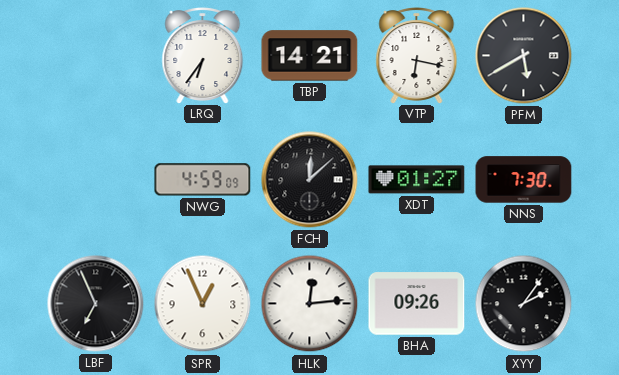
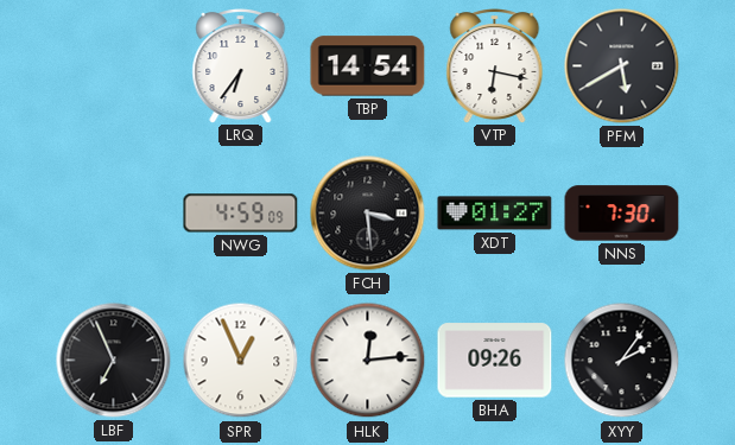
TBP: 14:21 -> 14:54 (368, 66)
FCH: 12:08 -> 3:29 (368, 214)
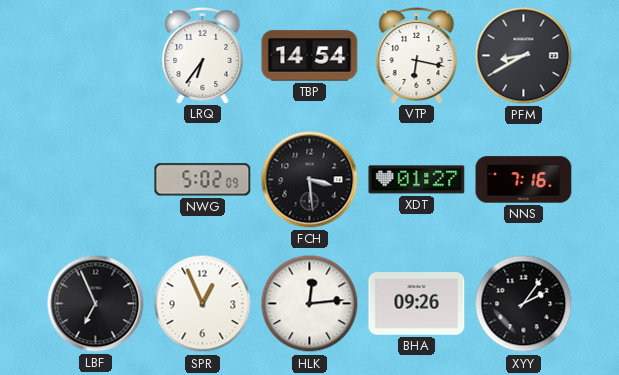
PFM: 5:40 -> 8:40 (524, 56)
NWG: 4:59 -> 5:02 (203, 180)
NNS: 7:30 -> 7:16 (524, 180)
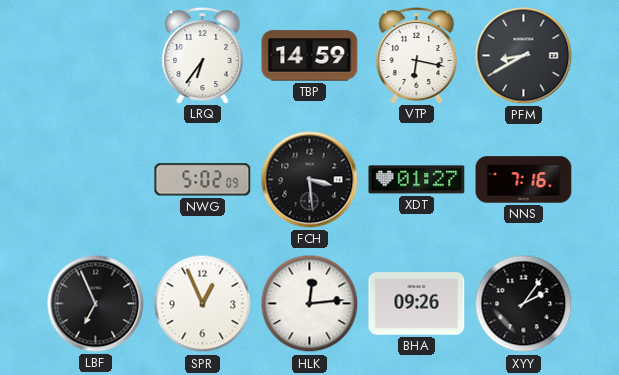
TBP: 14:54 -> 14:59 (310, 56)
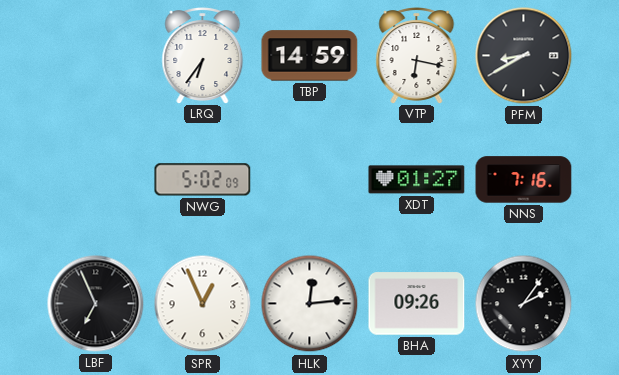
FCH: 3:29 -> none (310, 180)
